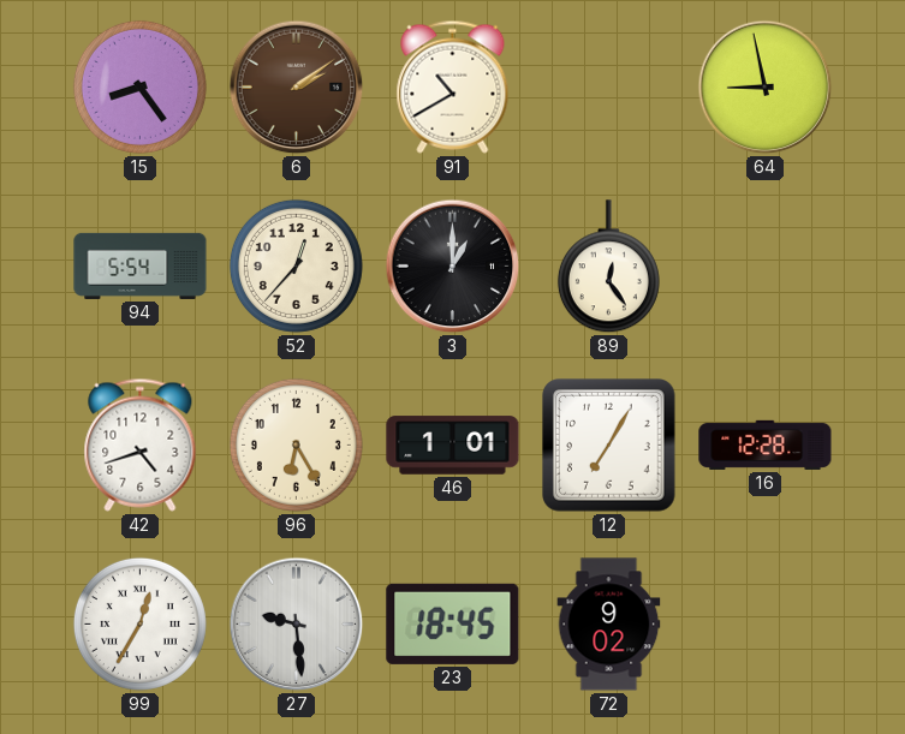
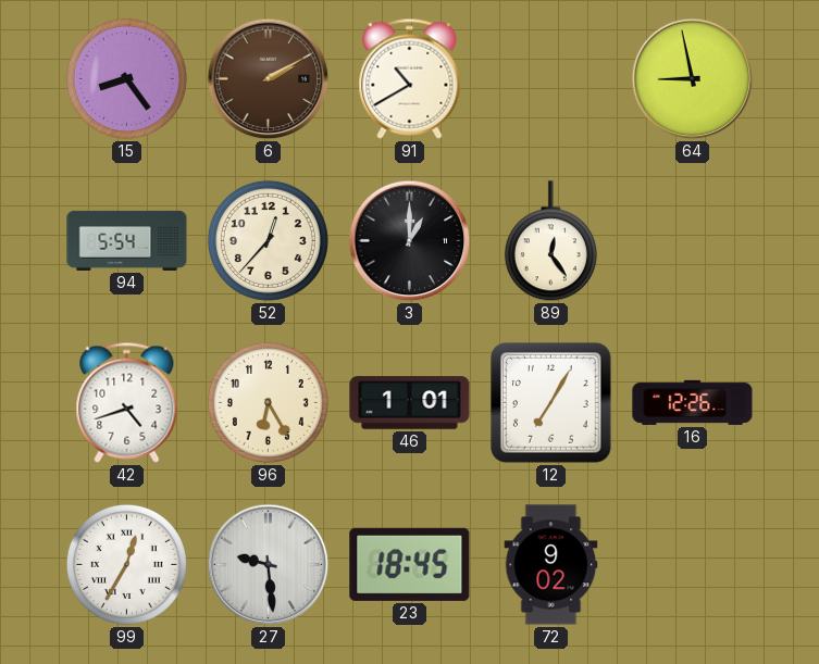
6: 2:09 -> 2:10 (269, 79)
16: 12:28 -> 12:26 (693, 402)
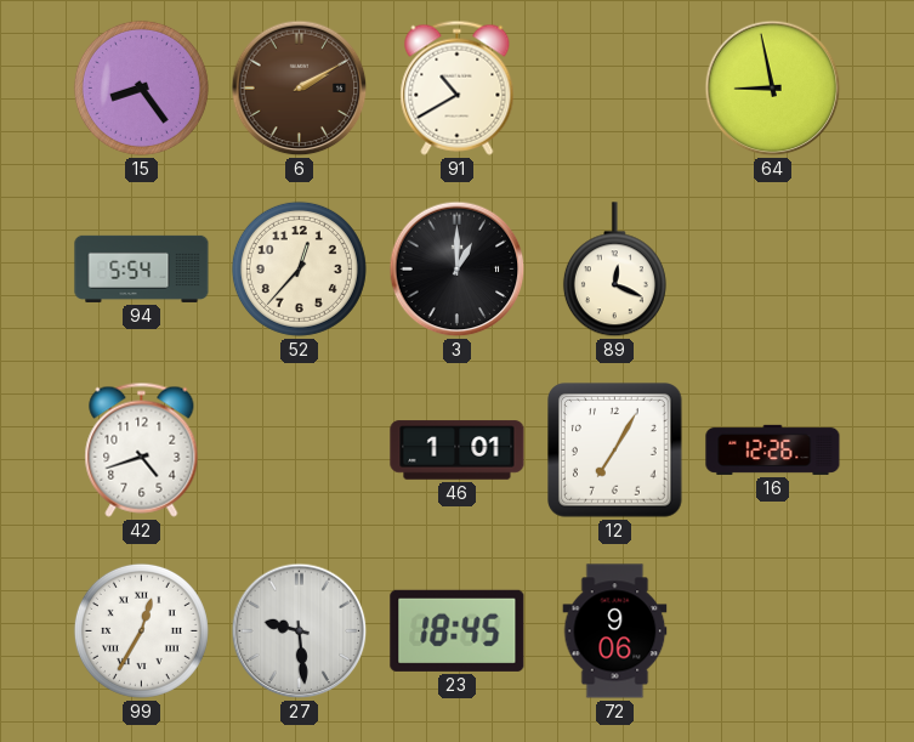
89: 12:24 -> 12:19 (614, 270)
96: 6:25 -> none (268, 402)
72: 9:02 -> 9:06 (615, 631)
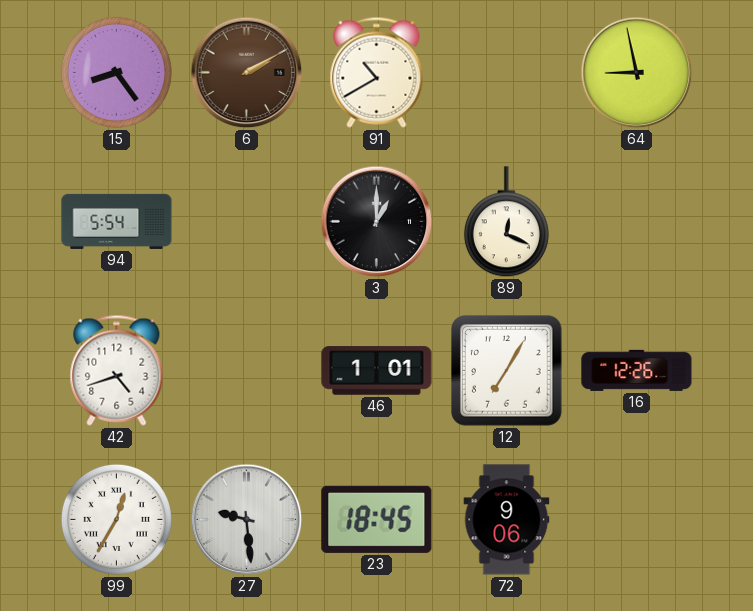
52: 12:37 -> none (299, 268)
